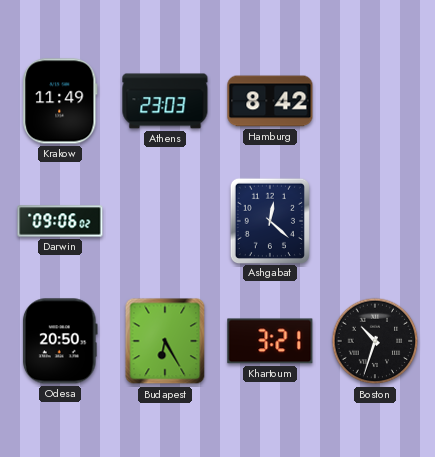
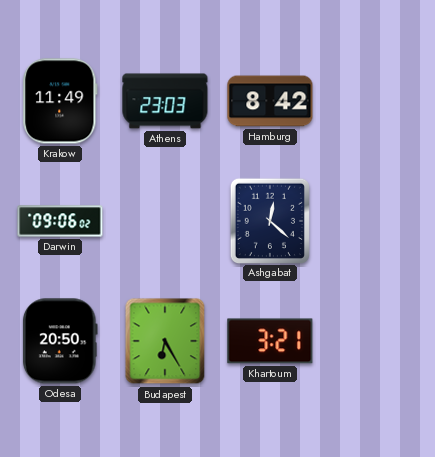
Boston: 10:33 -> none (375, 341)
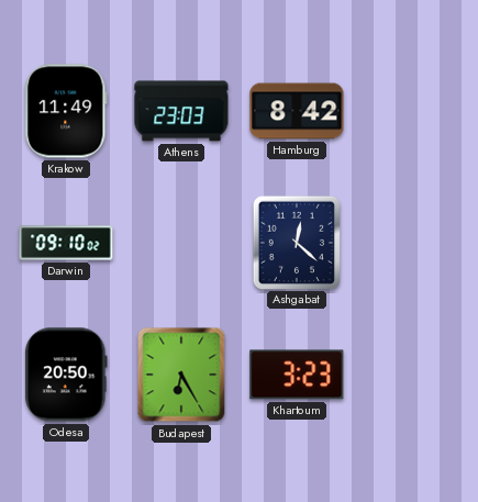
Darwin: 09:06 -> 09:10 (66, 243)
Khartoum: 3:21 -> 3:23 (297, 375)
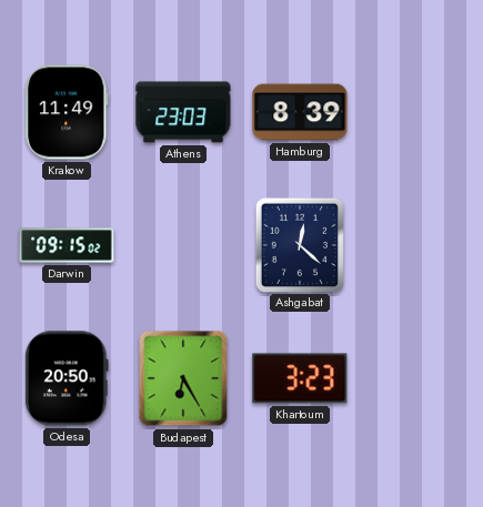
Hamburg: 8:42 -> 8:39 (300, 112)
Darwin: 09:10 -> 09:15 (67, 245)
